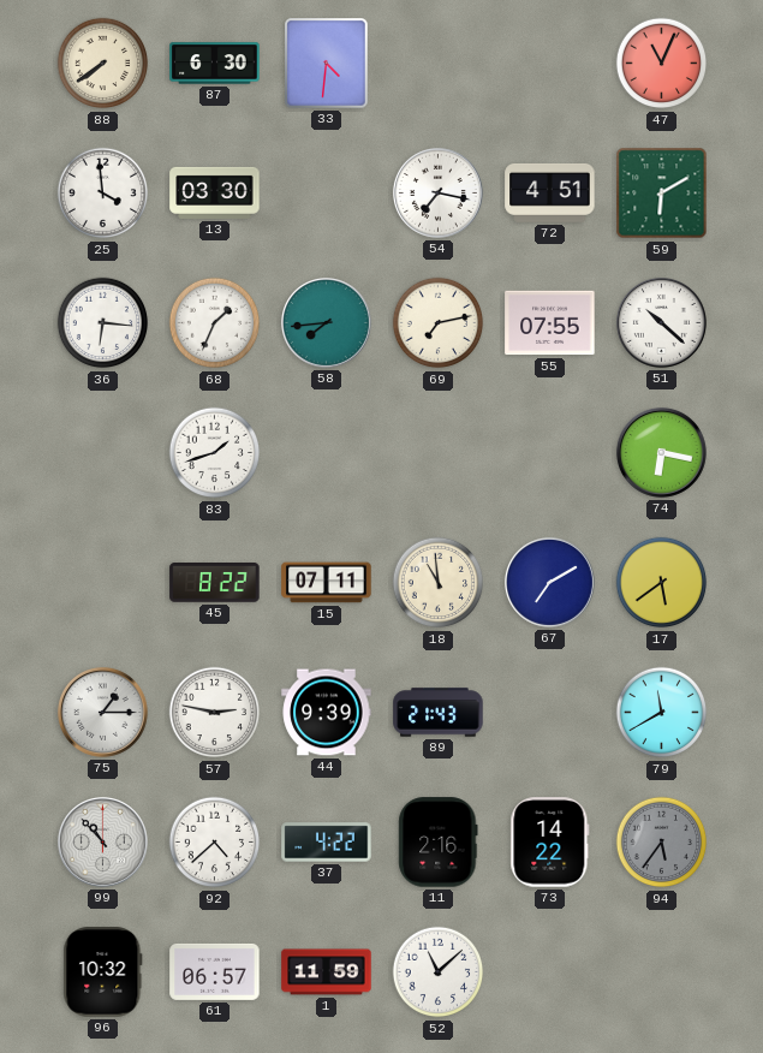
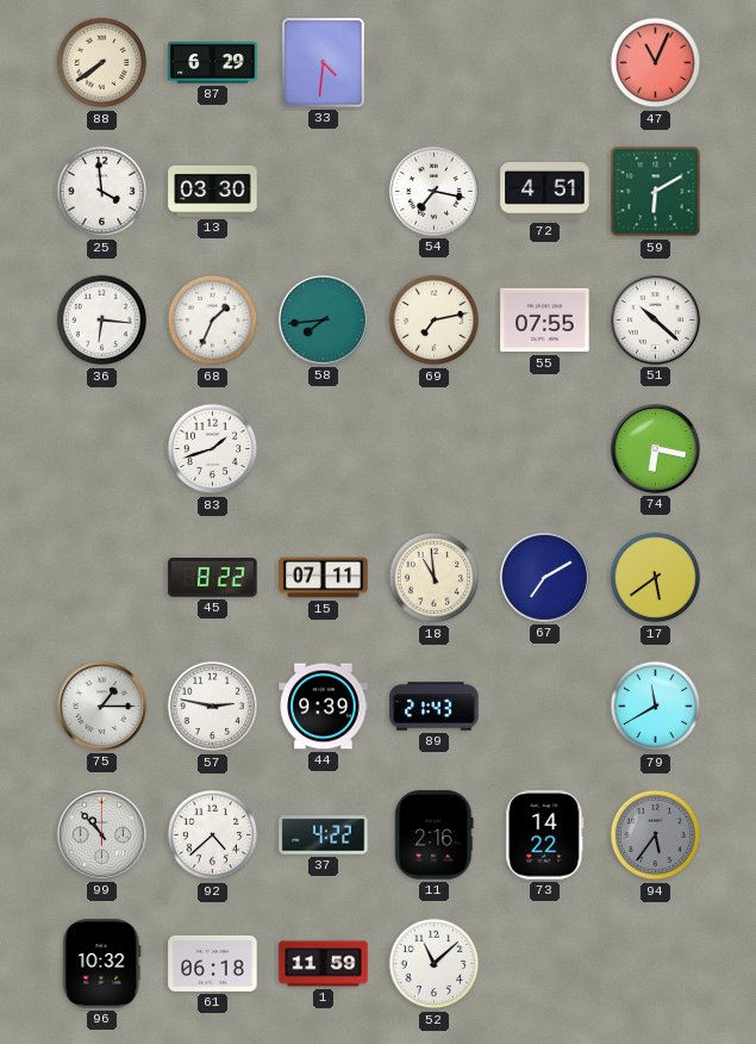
87: 6:30 -> 6:29 (213, 63)
61: 06:57 -> 06:18 (213, 963)
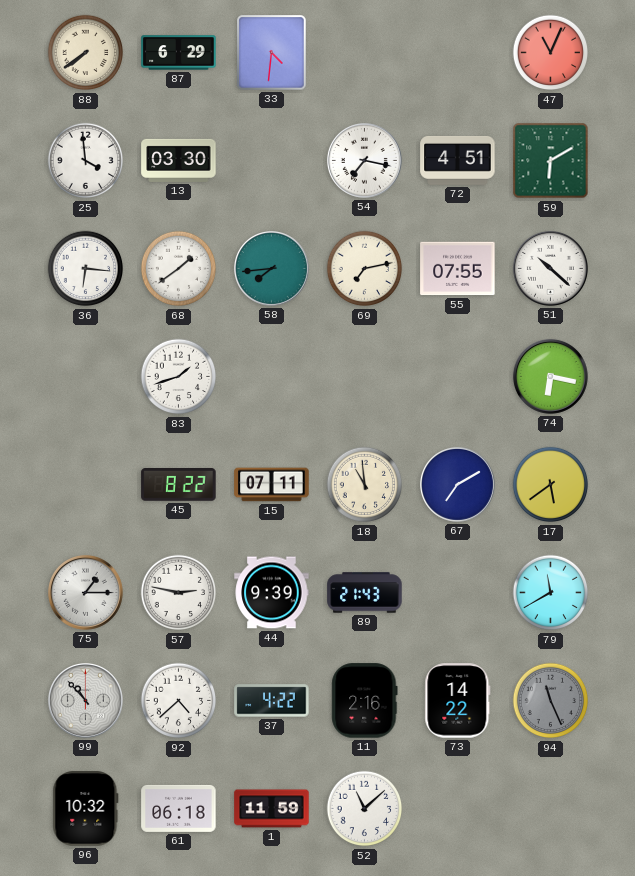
68: 1:34 -> 1:39 (179, 269)
94: 5:36 -> 11:26 (551, 701)
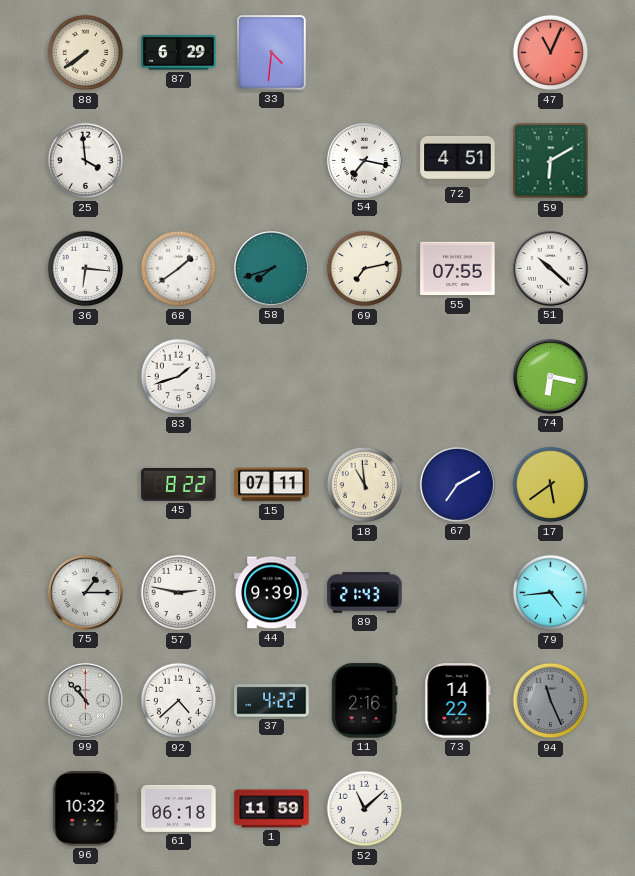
13: 03:30 -> none (179, 160)
58: 7:44 -> 7:42 (271, 268)
79: 11:40 -> 4:44 (551, 593)
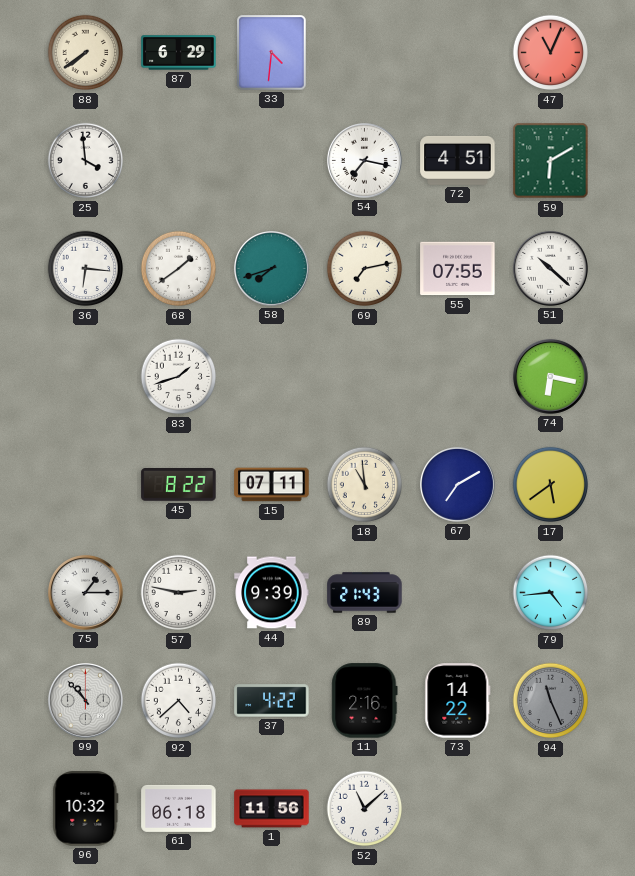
1: 11:59 -> 11:56 (272, 809)
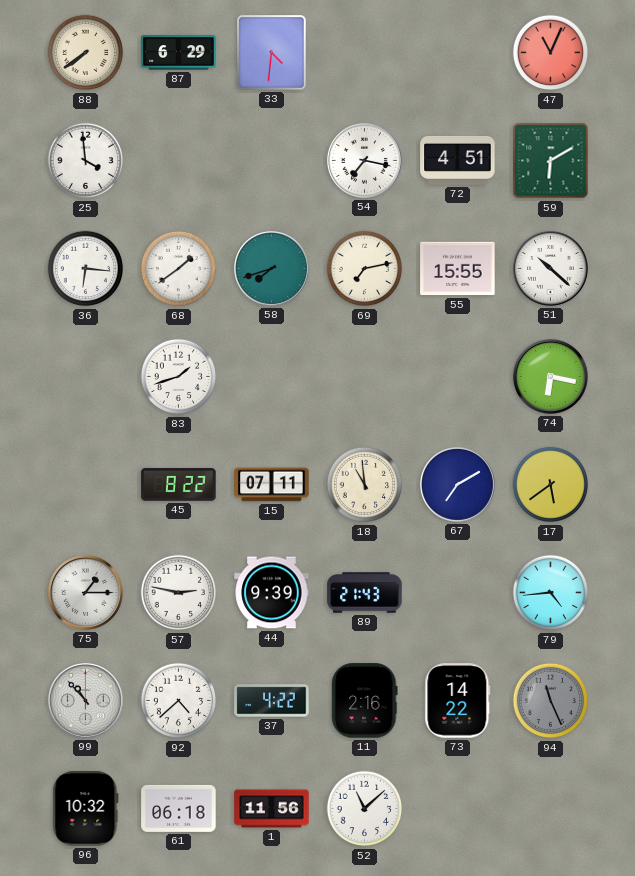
55: 07:55 -> 15:55 (458, 269)
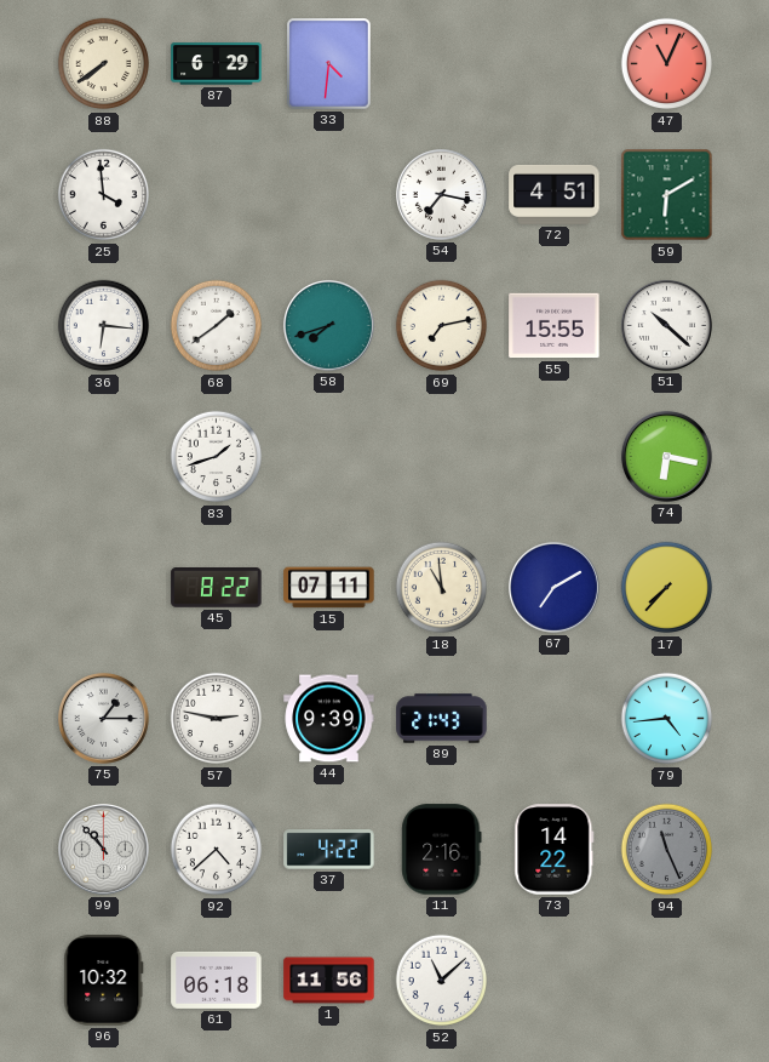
17: 5:39 -> 7:37 (667, 588)
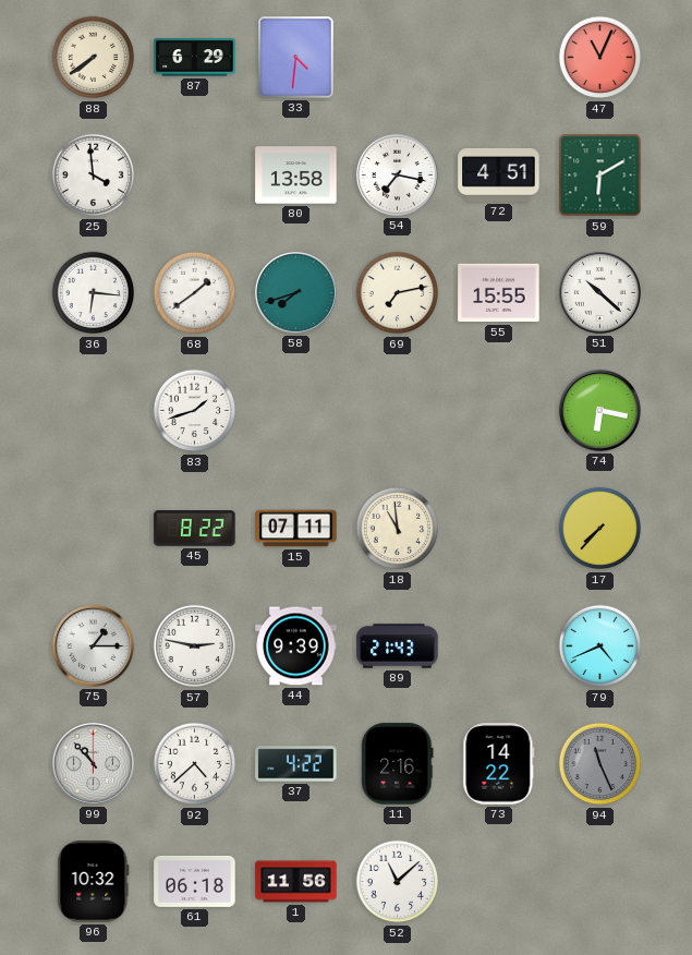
80: none -> 13:58 (296, 176)
67: 7:10 -> none (553, 587)
79: 4:44 -> 4:41 (600, 646)
